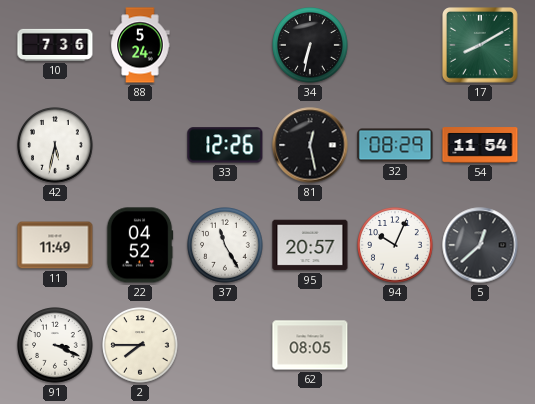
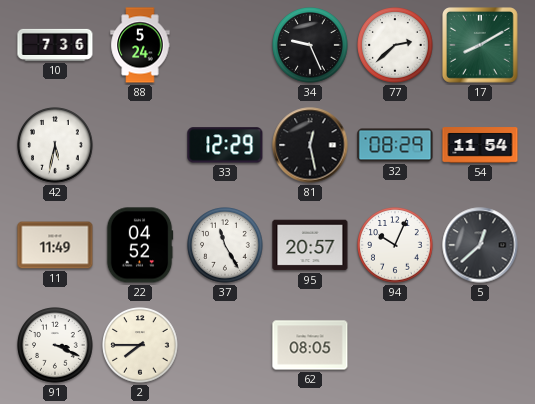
34: 6:32 -> 9:26 (310, 45)
77: none -> 2:38 (395, 45)
33: 12:26 -> 12:29 (225, 145)
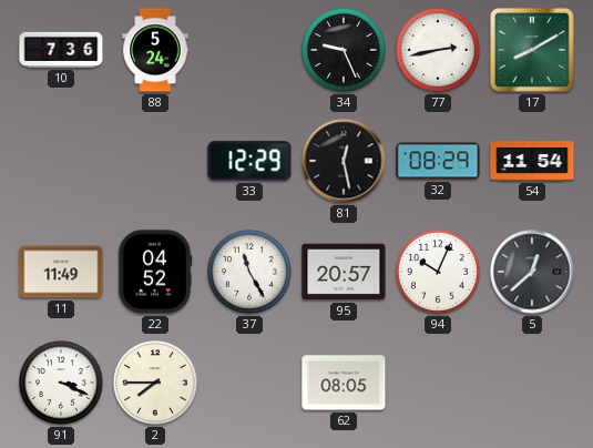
77: 2:38 -> 2:43 (438, 50)
42: 5:32 -> none (55, 145)
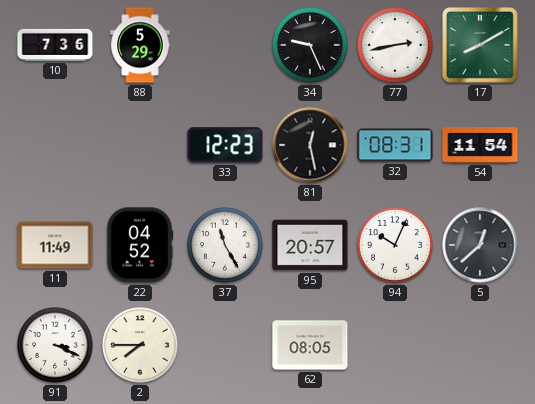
88: 5:24 -> 5:29 (140, 45)
33: 12:29 -> 12:23 (225, 145)
32: 08:29 -> 08:31 (395, 145)
